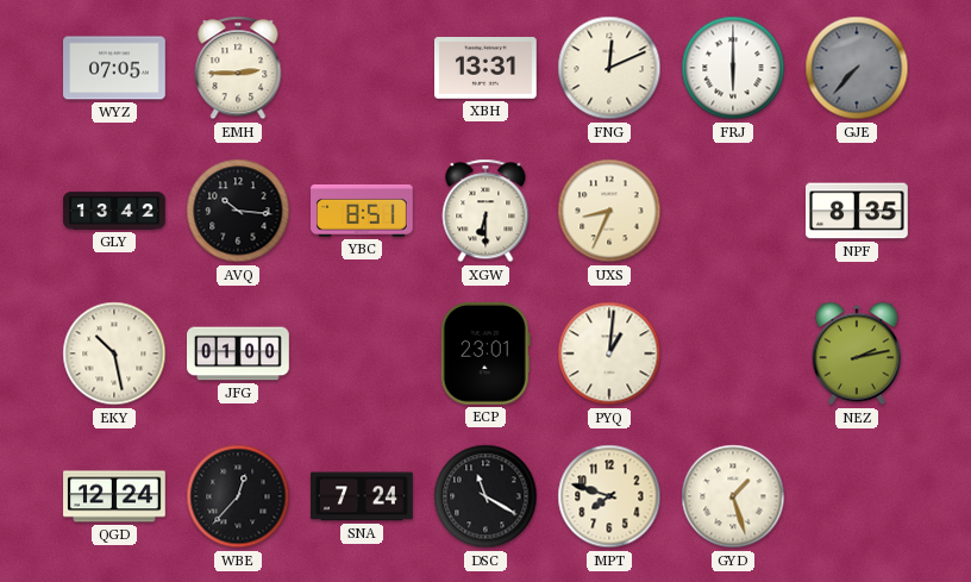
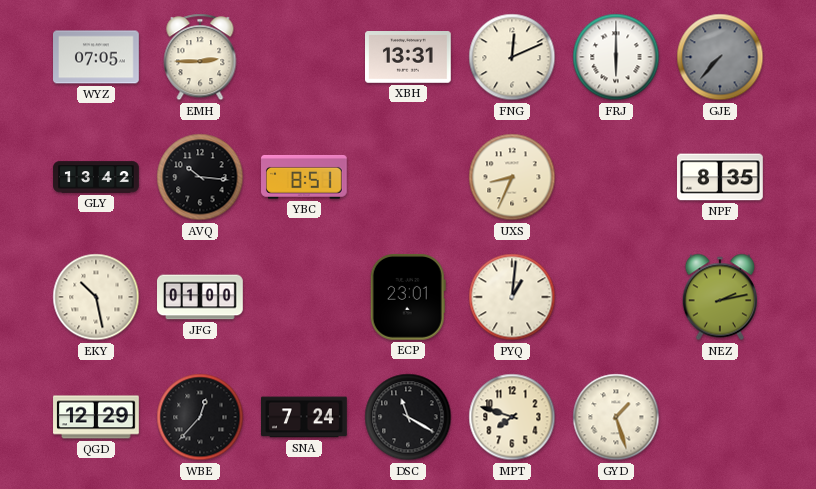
XGW: 6:30 -> none (485, 211)
QGD: 12:24 -> 12:29 (96, 417)
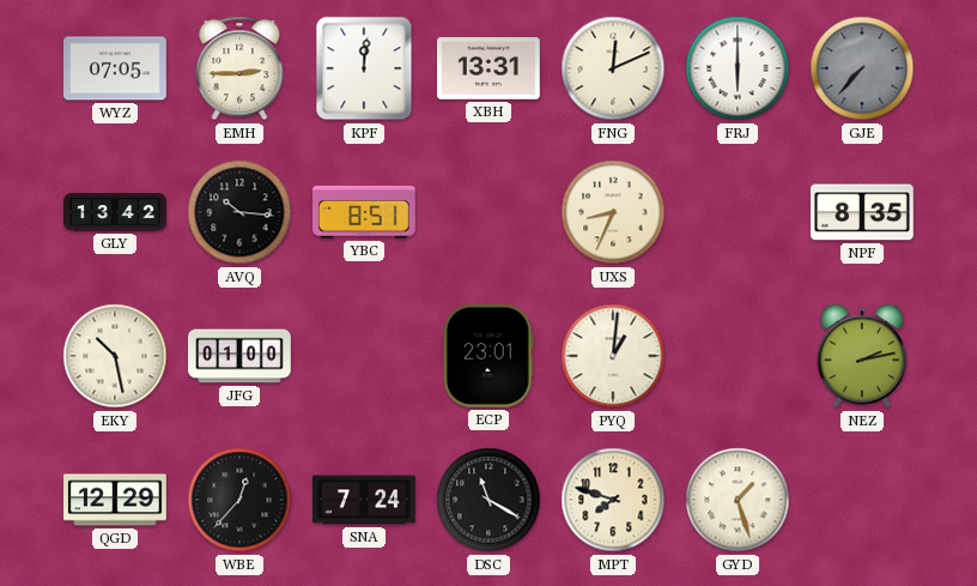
KPF: none -> 12:01 (364, 68)
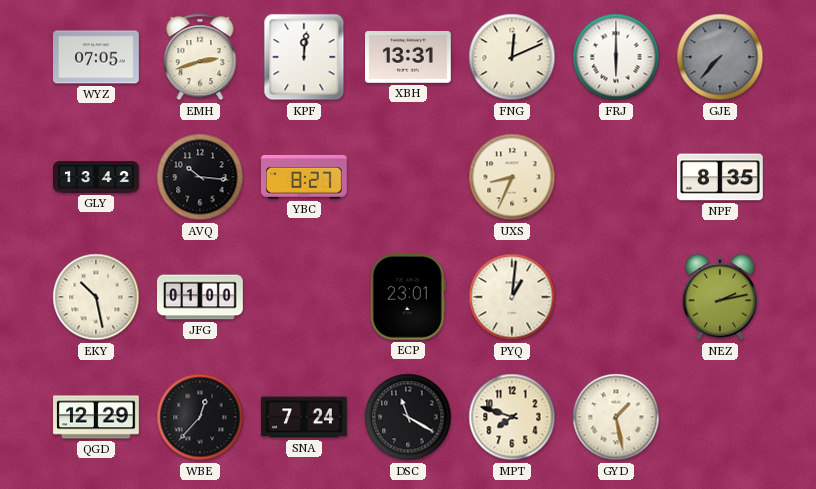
EMH: 2:45 -> 2:42 (200, 57)
YBC: 8:51 -> 8:27 (305, 177)
GYD: 1:27 -> 1:28 (616, 417)
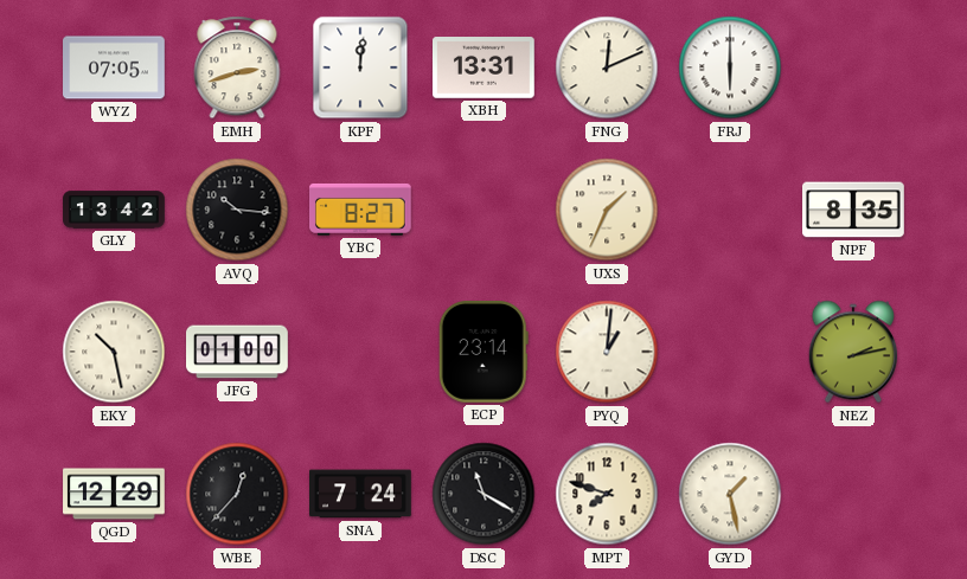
GJE: 7:37 -> none (720, 57)
UXS: 8:34 -> 1:34 (607, 210)
ECP: 23:01 -> 23:14 (483, 352)
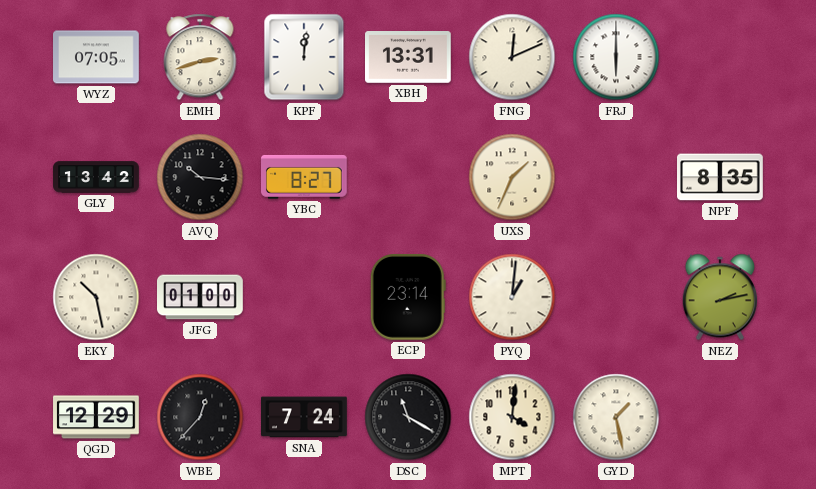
MPT: 7:48 -> 4:01 (512, 417)
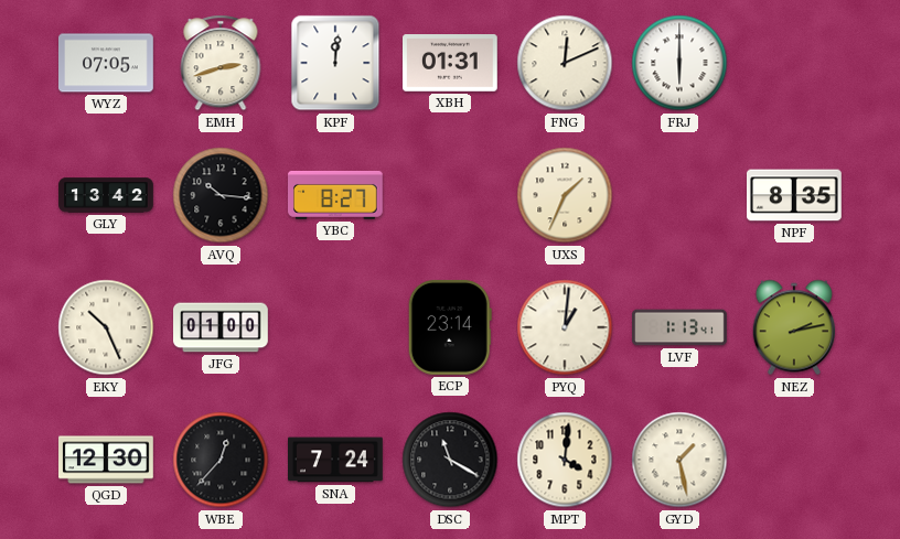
XBH: 13:31 -> 01:31 (451, 64)
EKY: 10:28 -> 10:26 (106, 327)
LVF: none -> 1:13 (679, 327)
QGD: 12:29 -> 12:30 (106, 460)
